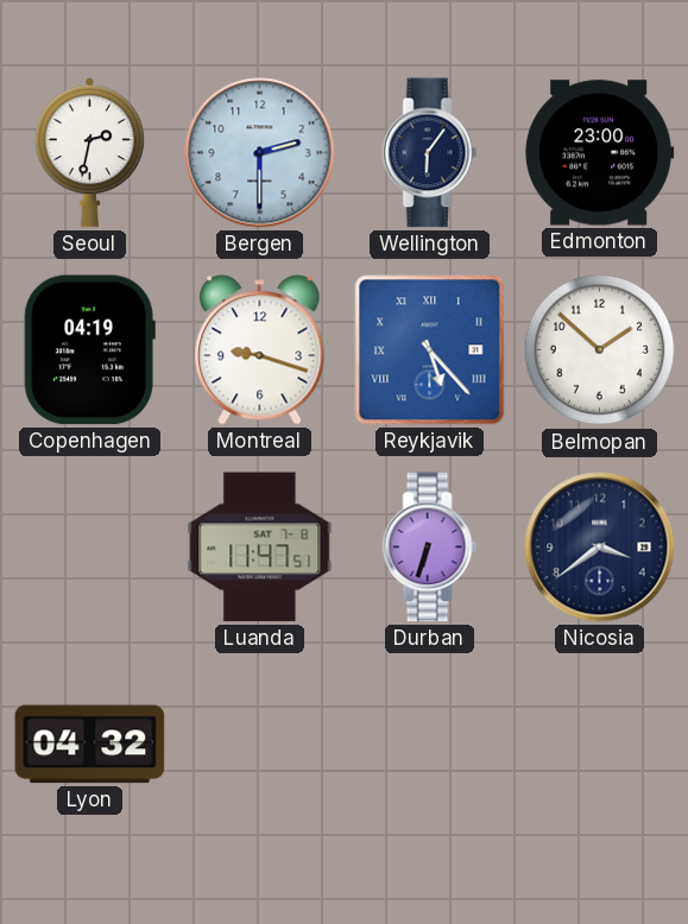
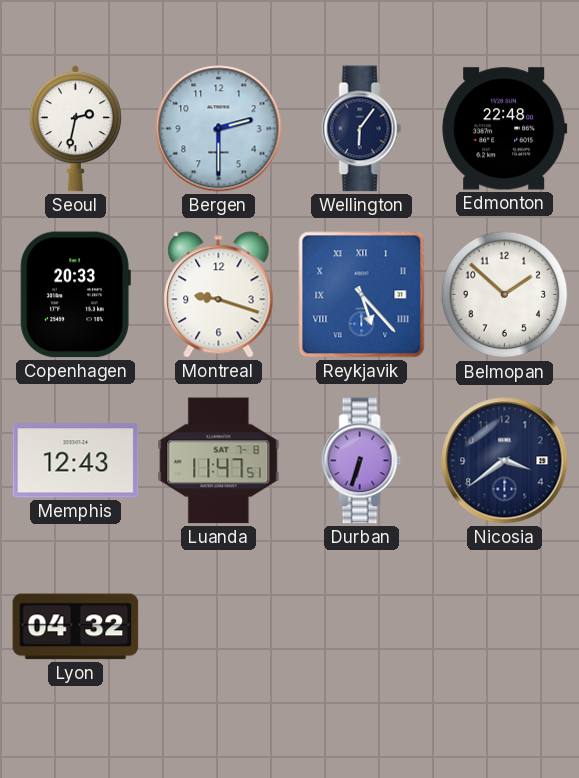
Edmonton: 23:00 -> 22:48 (505, 129)
Copenhagen: 04:19 -> 20:33 (75, 295)
Memphis: none -> 12:43 (76, 461)
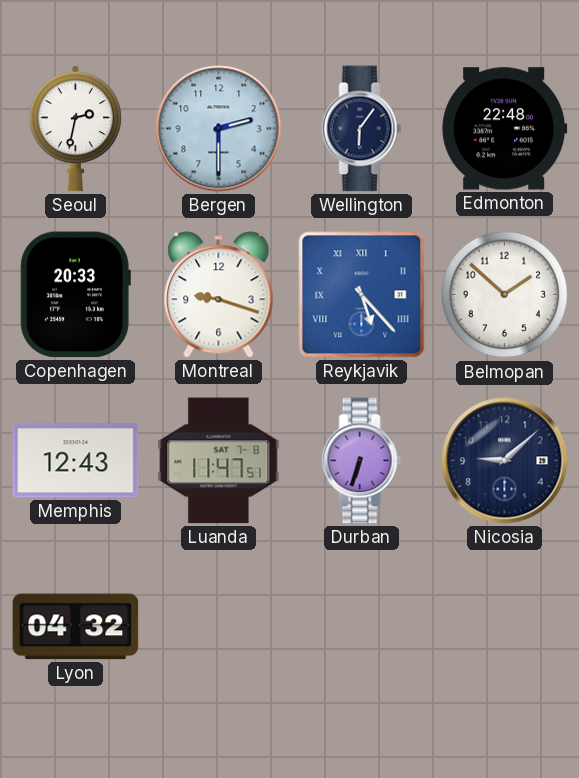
Nicosia: 3:39 -> 9:08 (505, 461)
